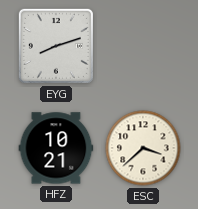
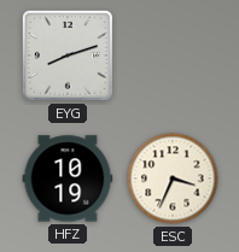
HFZ: 10:21 -> 10:19 (68, 178)
ESC: 3:38 -> 3:34 (173, 178)
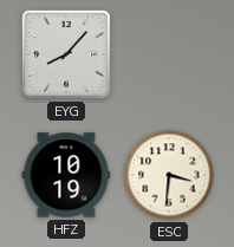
EYG: 8:12 -> 8:07 (66, 54)
ESC: 3:34 -> 3:31 (169, 175)
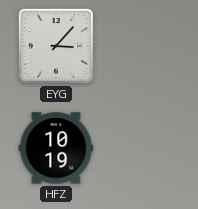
EYG: 8:07 -> 3:07 (56, 46)
ESC: 3:31 -> none (169, 175)
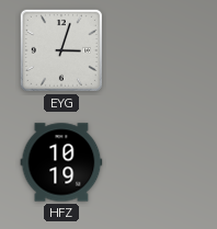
EYG: 3:07 -> 3:03 (61, 50)
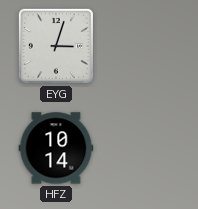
HFZ: 10:19 -> 10:14 (56, 148)
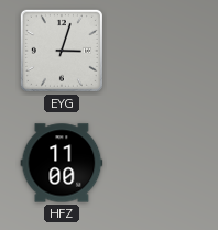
HFZ: 10:14 -> 11:00 (62, 163)
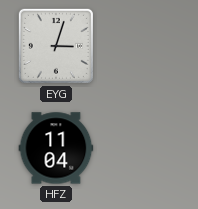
HFZ: 11:00 -> 11:04 (56, 148)
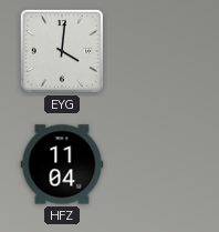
EYG: 3:03 -> 4:01 (62, 51)
